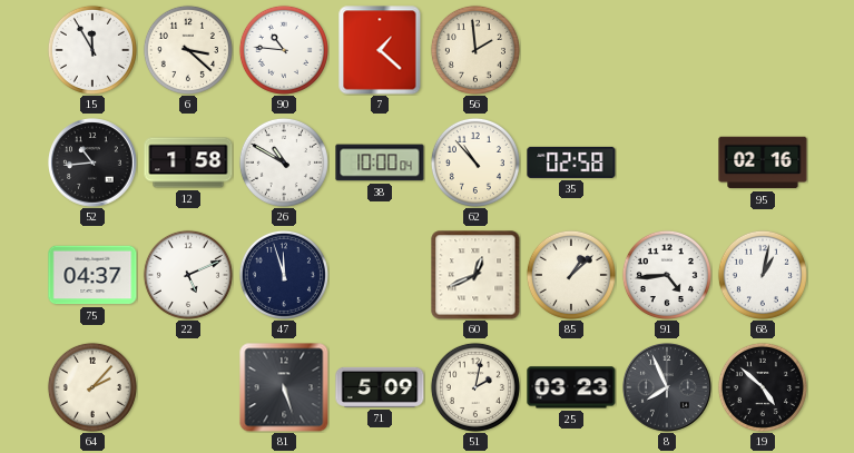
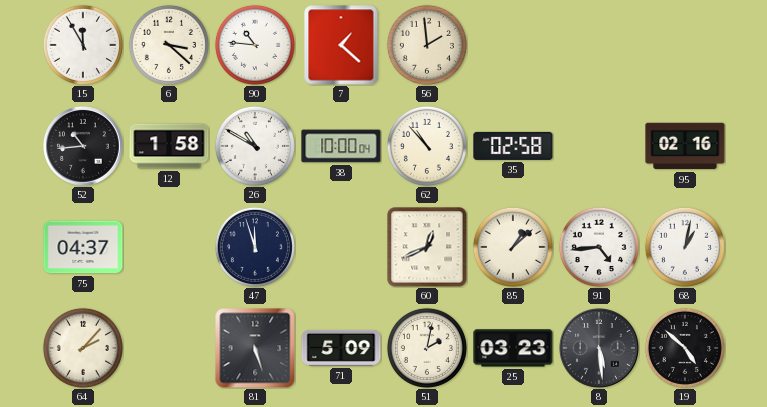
22: 5:11 -> none (188, 275)
8: 7:56 -> 5:29 (600, 349)
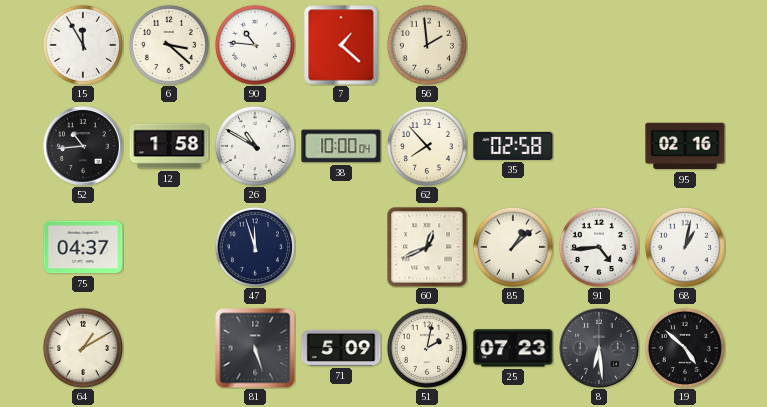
62: 10:53 -> 7:53 (427, 146)
64: 2:07 -> 1:10 (83, 348)
25: 03:23 -> 07:23 (513, 348)
8: 5:29 -> 6:29 (600, 349)
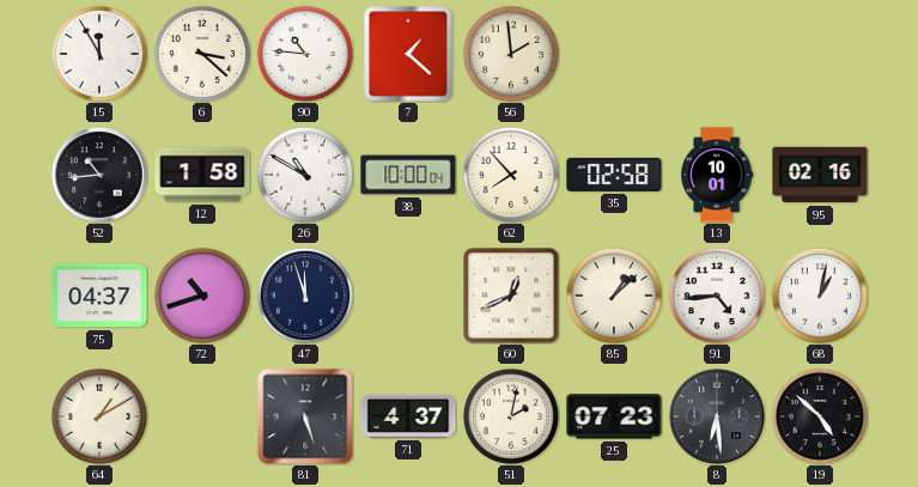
13: none -> 10:01 (717, 175)
72: none -> 10:42 (202, 296)
71: 5:09 -> 4:37 (408, 416)
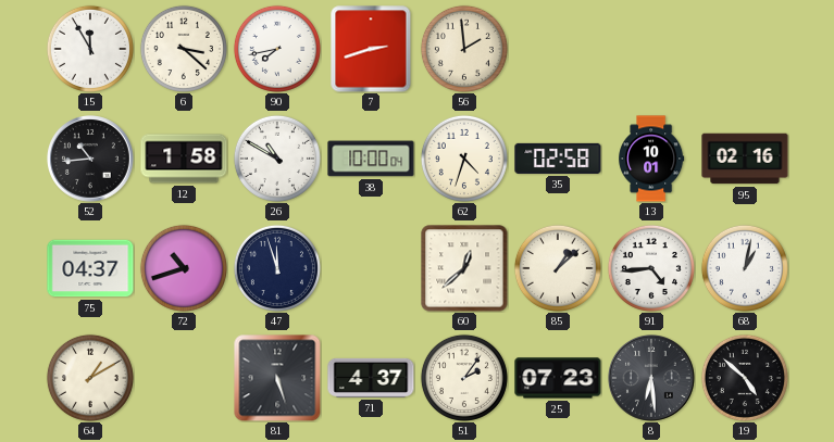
90: 10:46 -> 7:43 (277, 49)
7: 1:22 -> 2:42 (371, 49)
62: 7:53 -> 4:33 (464, 159)
60: 12:41 -> 12:38 (464, 268)
51: 2:02 -> 2:06 (464, 378)
